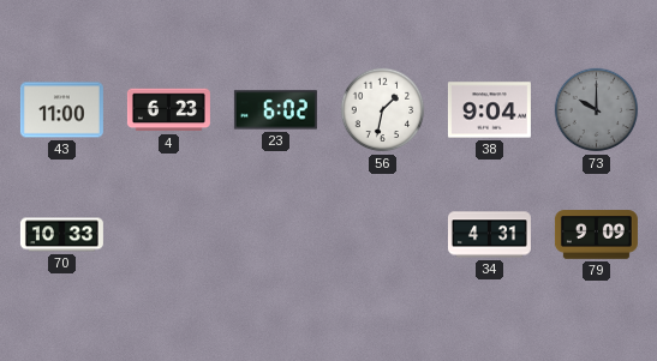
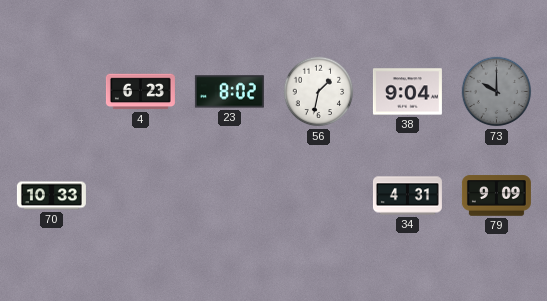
43: 11:00 -> none (61, 110)
23: 6:02 -> 8:02 (229, 92)
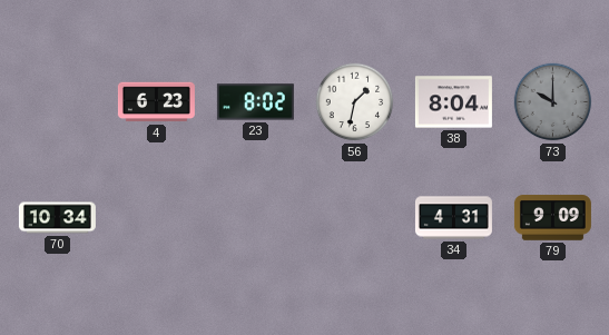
38: 9:04 -> 8:04 (453, 102)
70: 10:33 -> 10:34 (57, 218)
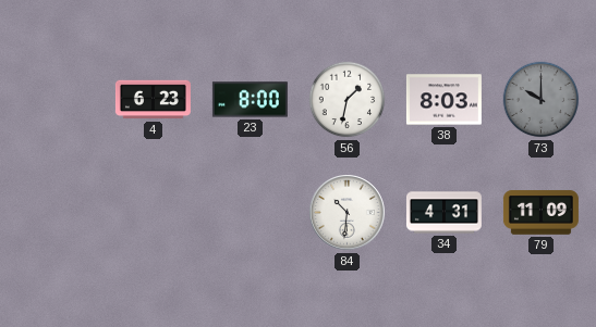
23: 8:02 -> 8:00 (250, 100)
38: 8:04 -> 8:03 (443, 100)
70: 10:34 -> none (57, 218)
84: none -> 10:31 (348, 213)
79: 9:09 -> 11:09 (540, 213)
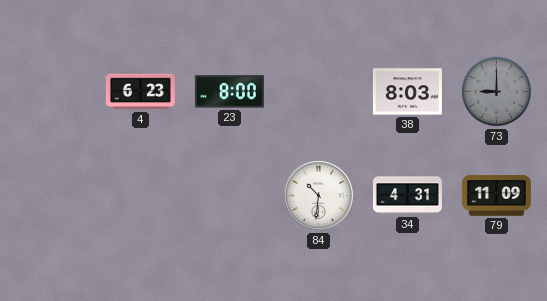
56: 1:32 -> none (348, 100)
73: 10:00 -> 9:00 (497, 92)
